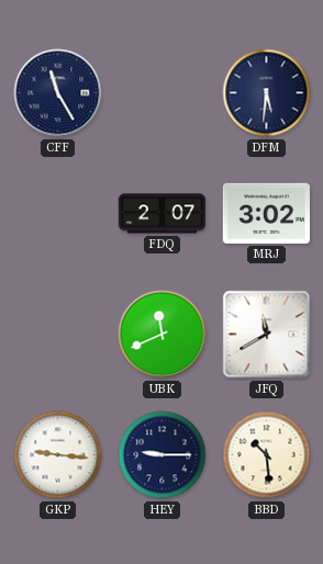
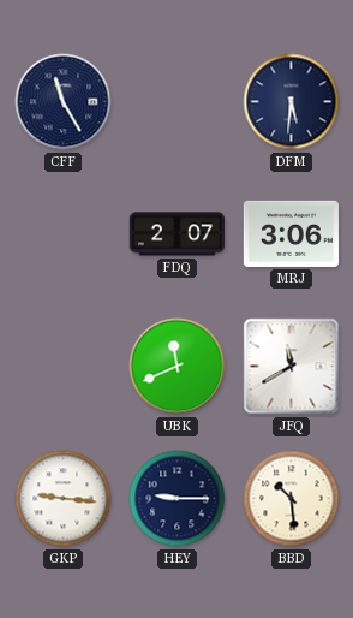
MRJ: 3:02 -> 3:06 (291, 233)
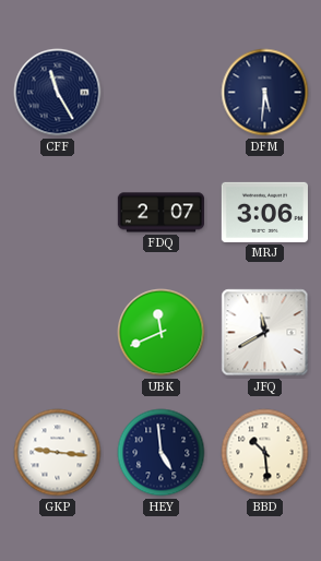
HEY: 9:15 -> 4:59 (162, 453)
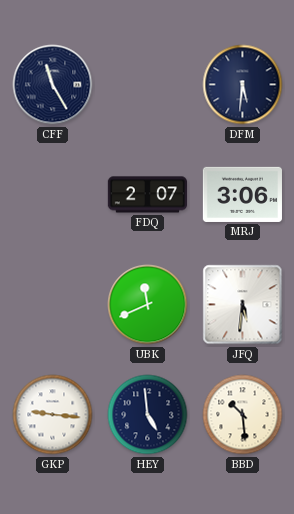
JFQ: 11:40 -> 5:31 (243, 305)
